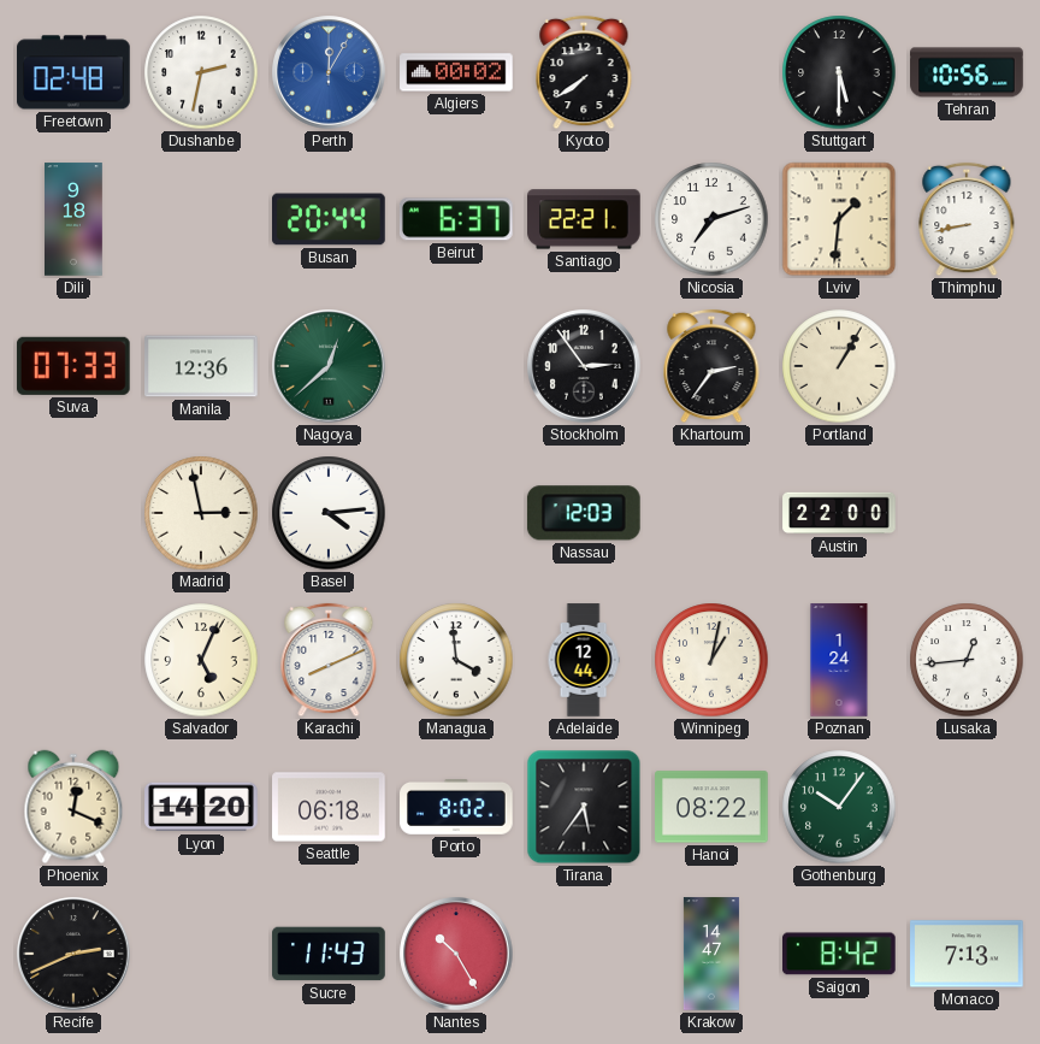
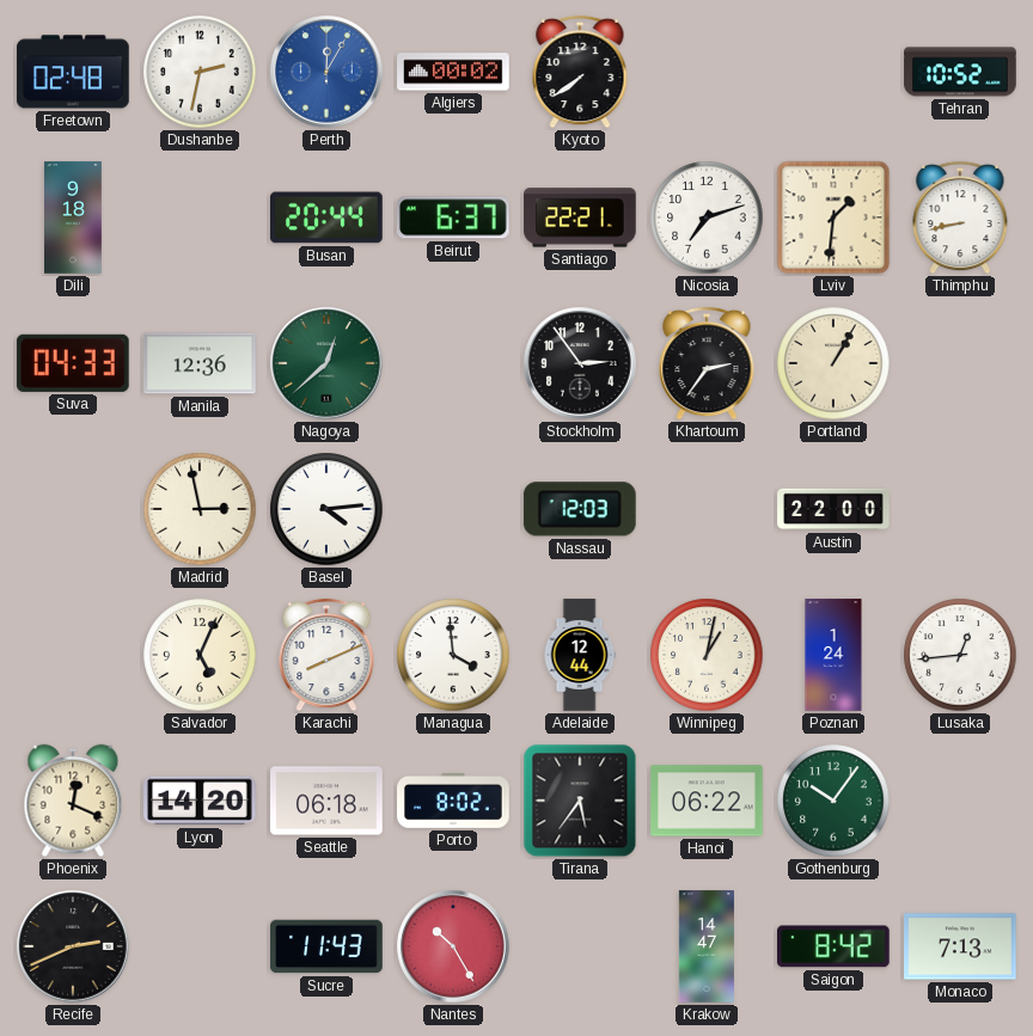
Stuttgart: 5:30 -> none (839, 72)
Tehran: 10:56 -> 10:52 (960, 72)
Suva: 07:33 -> 04:33 (73, 363)
Hanoi: 08:22 -> 06:22 (707, 801)
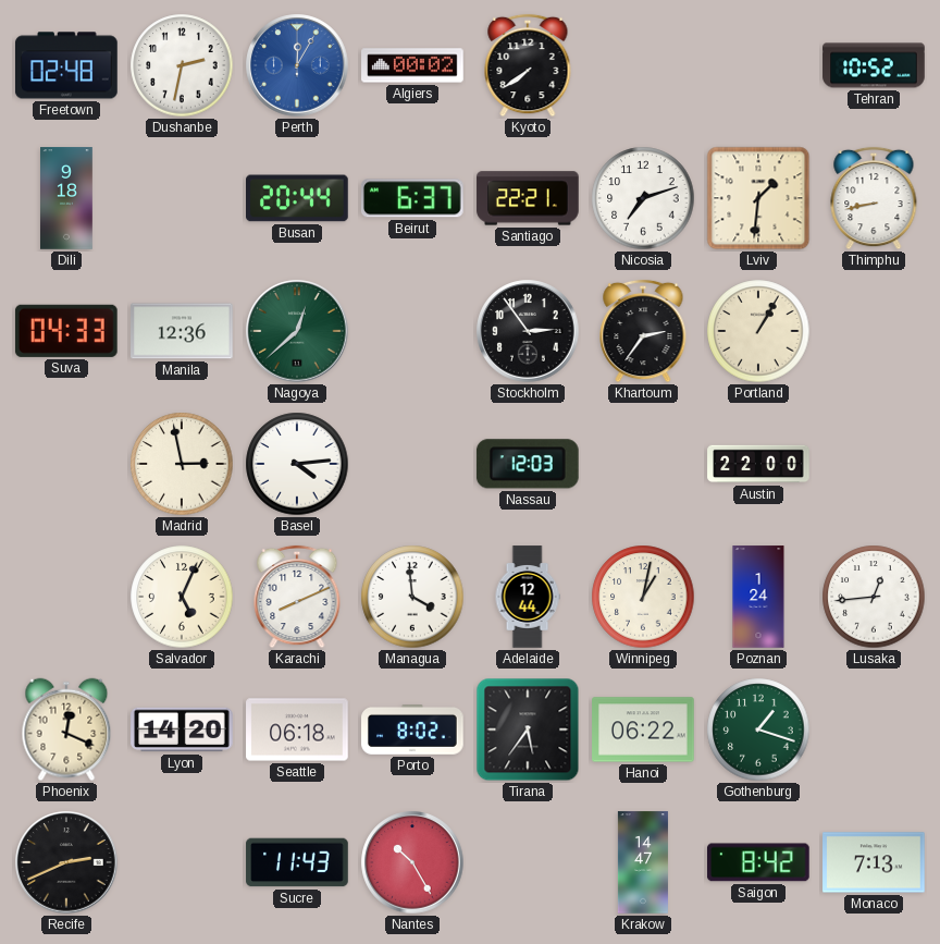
Gothenburg: 10:06 -> 1:18 (758, 730)
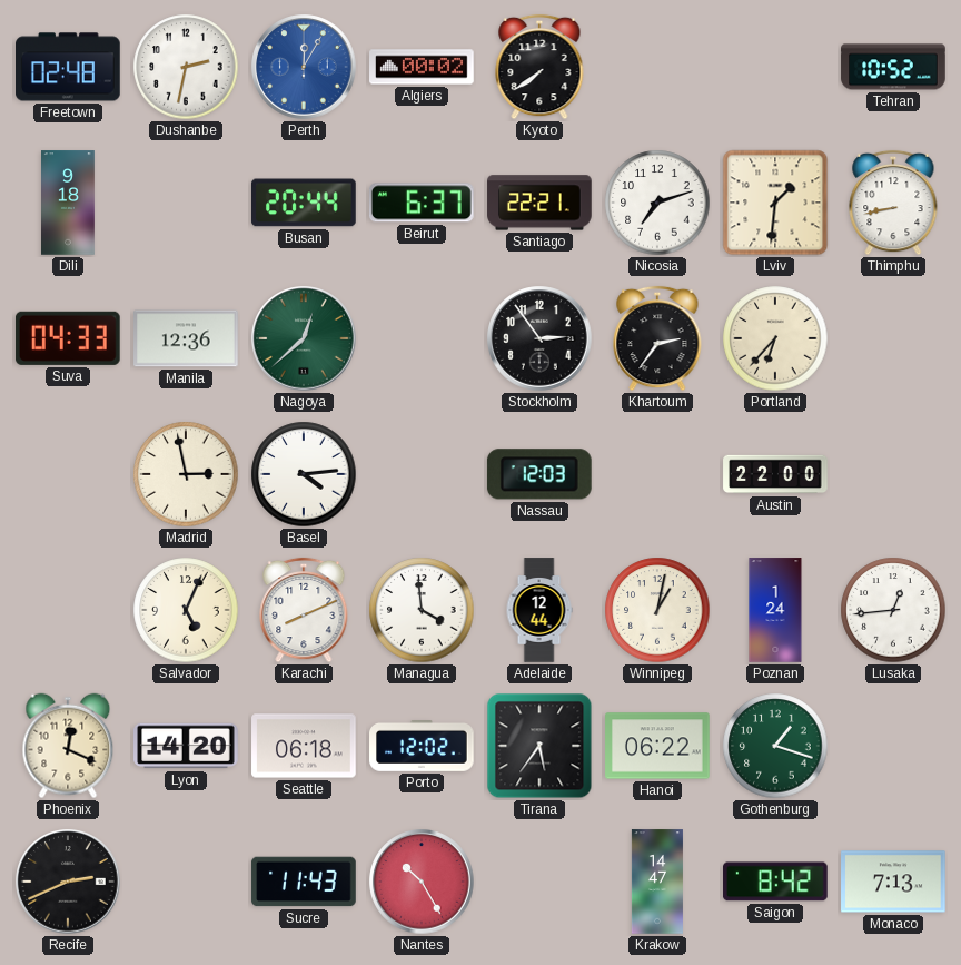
Portland: 1:05 -> 6:37 (775, 338)
Porto: 8:02 -> 12:02 (422, 747)
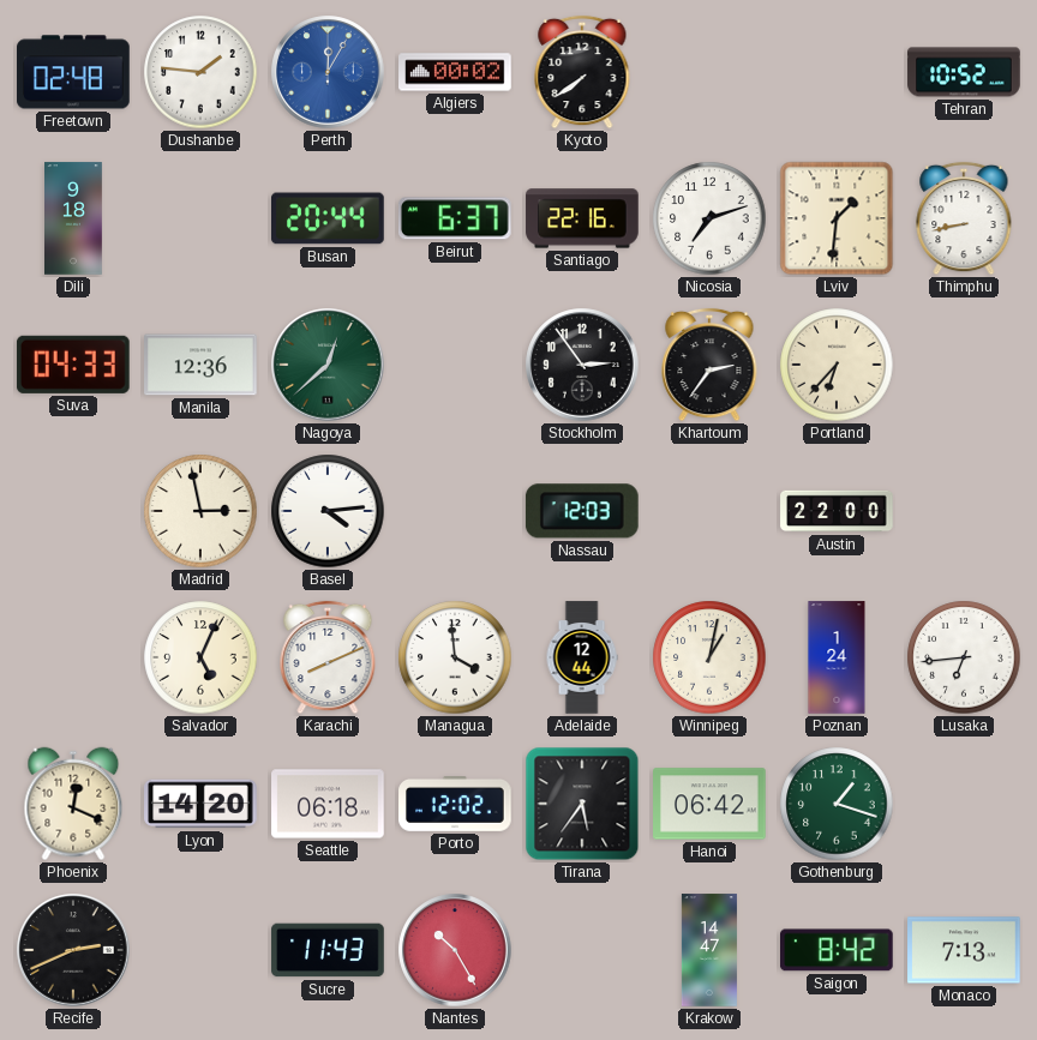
Dushanbe: 2:32 -> 1:46 (200, 72)
Santiago: 22:21 -> 22:16 (582, 218)
Lusaka: 12:44 -> 6:44 (964, 657)
Hanoi: 06:22 -> 06:42 (709, 804)
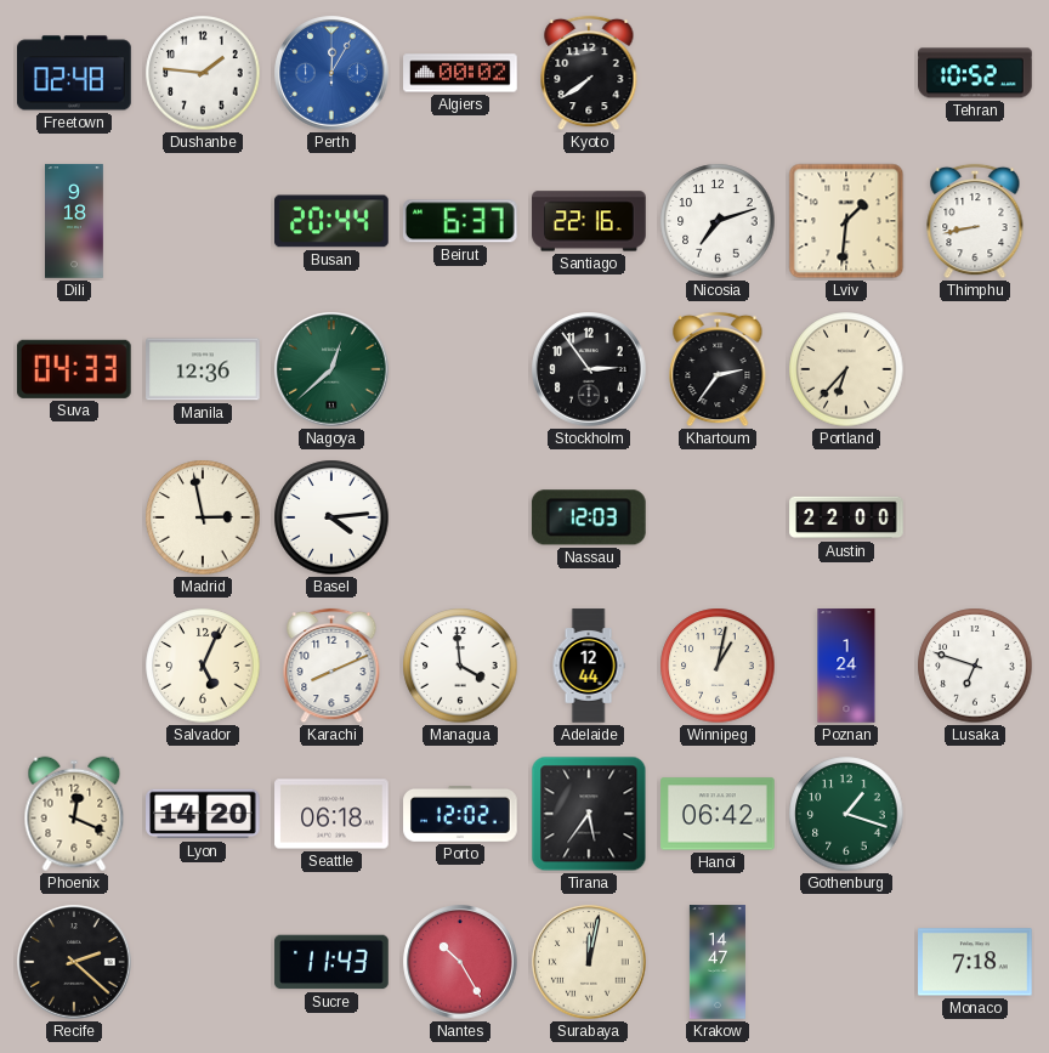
Lusaka: 6:44 -> 6:48 (975, 666)
Recife: 2:41 -> 2:22 (74, 962)
Surabaya: none -> 12:02 (589, 962)
Saigon: 8:42 -> none (838, 950)
Monaco: 7:13 -> 7:18 (975, 962)
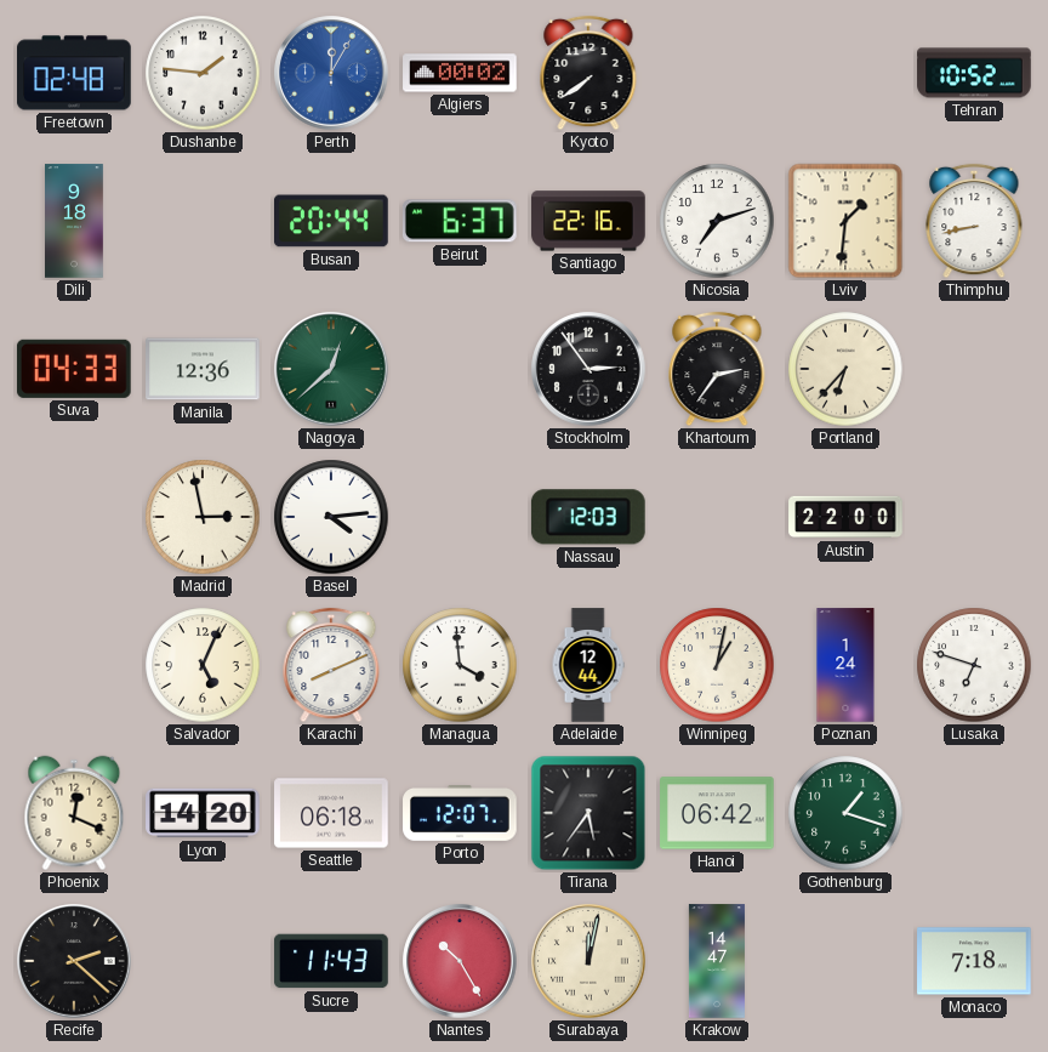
Porto: 12:02 -> 12:07 (460, 814)
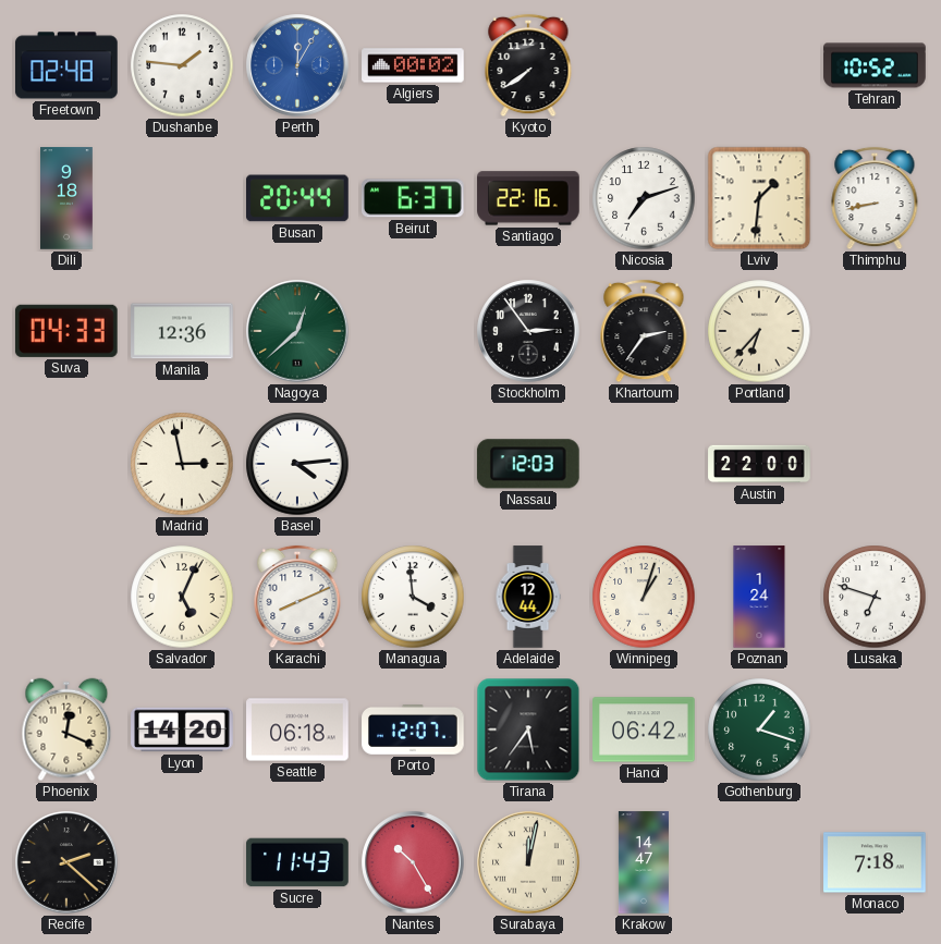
Winnipeg: 1:02 -> 1:03 (644, 597)
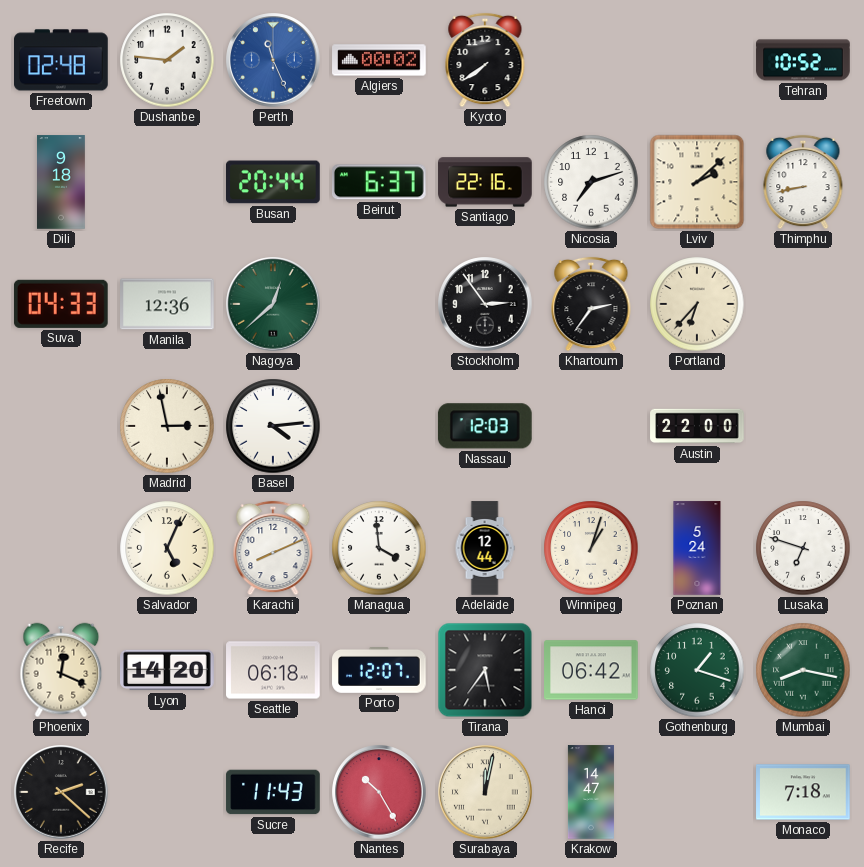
Perth: 12:05 -> 11:26 (273, 60)
Lviv: 1:31 -> 2:08 (697, 182)
Poznan: 1:24 -> 5:24 (697, 548)
Mumbai: none -> 8:17 (803, 670)
